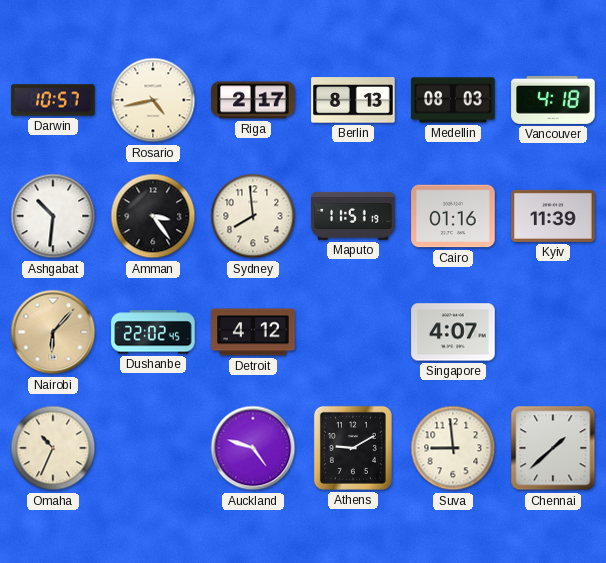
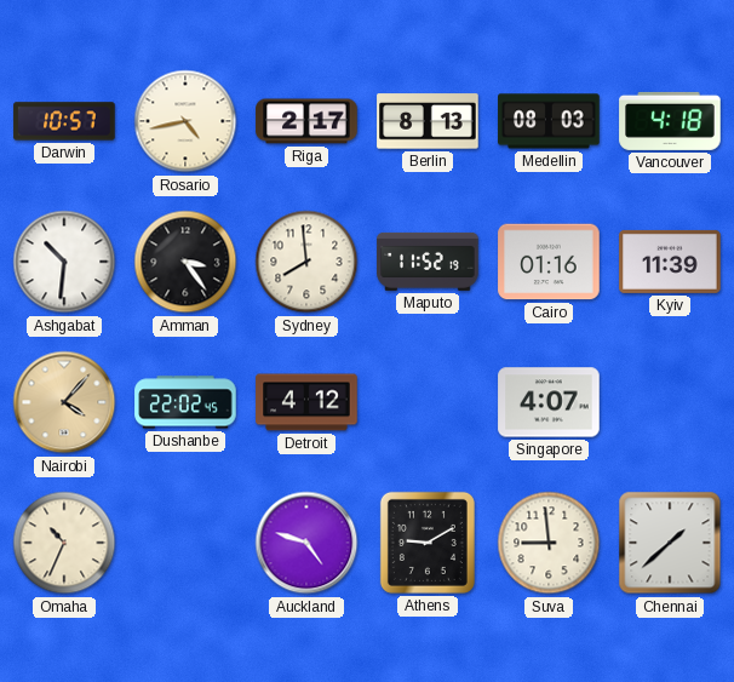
Maputo: 11:51 -> 11:52 (428, 262)
Nairobi: 6:07 -> 4:07 (64, 402)
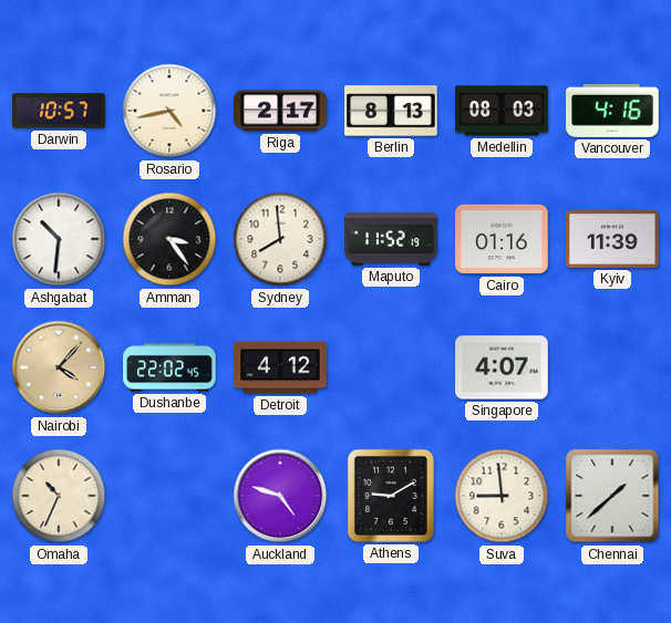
Vancouver: 4:18 -> 4:16 (612, 111)
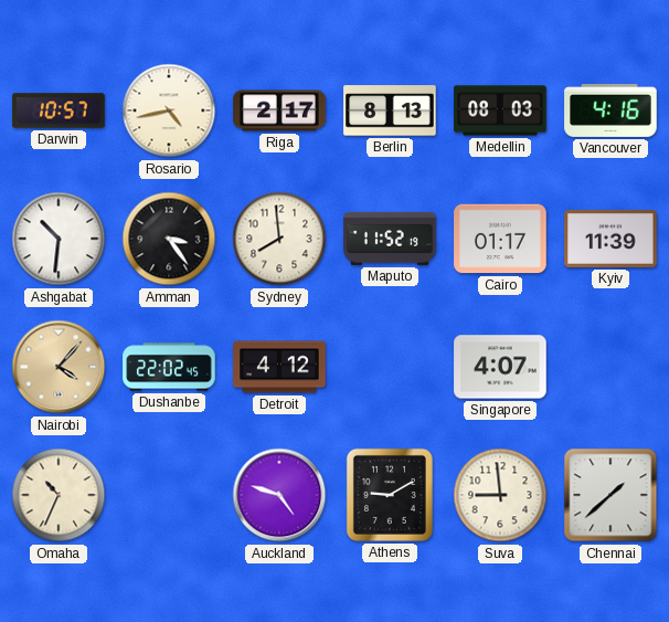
Cairo: 01:16 -> 01:17 (500, 239)
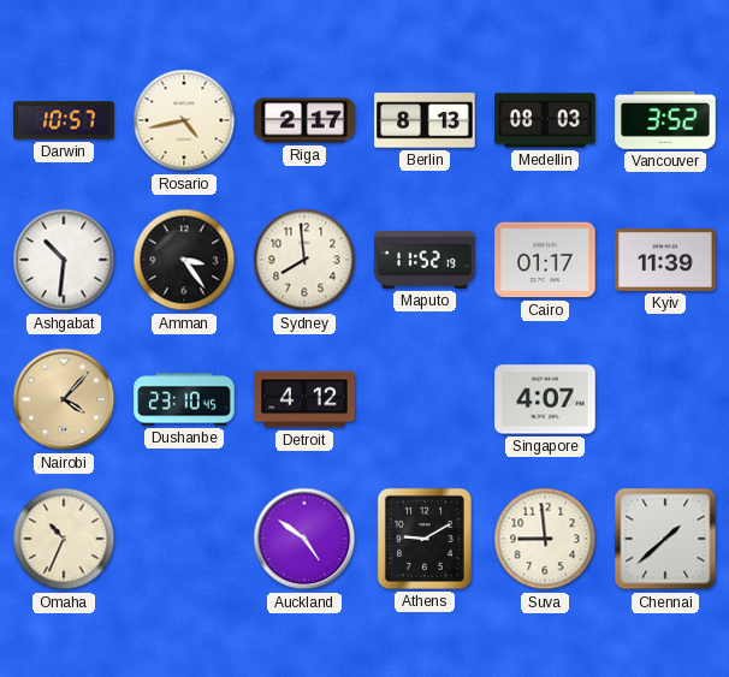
Vancouver: 4:16 -> 3:52 (665, 120)
Dushanbe: 22:02 -> 23:10 (184, 399)
Auckland: 4:48 -> 4:51 (304, 539)
